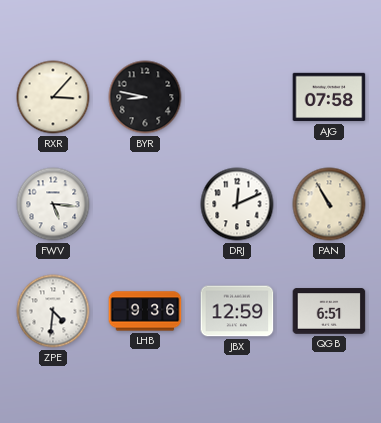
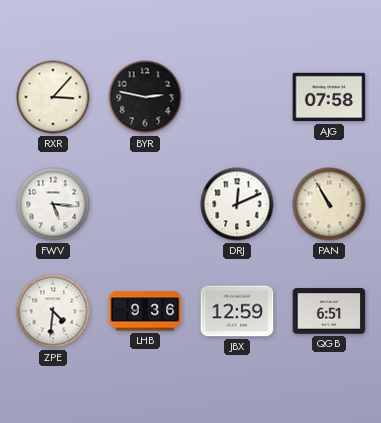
BYR: 8:47 -> 2:47 (145, 97)
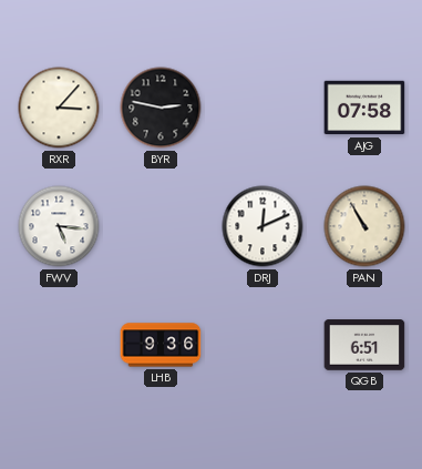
ZPE: 4:31 -> none (53, 311)
JBX: 12:59 -> none (237, 311)
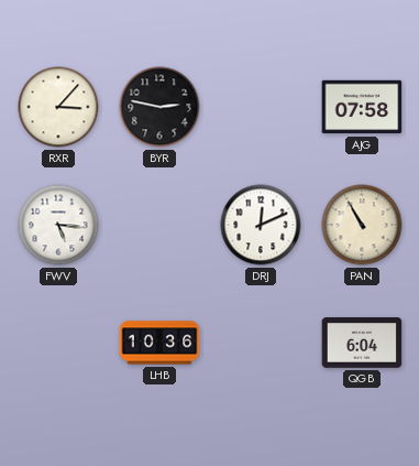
LHB: 9:36 -> 10:36 (159, 343)
QGB: 6:51 -> 6:04 (362, 343)
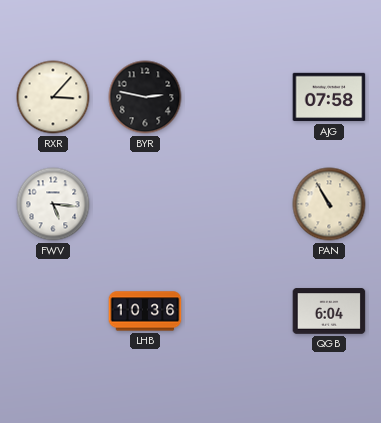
DRJ: 12:11 -> none (261, 225)
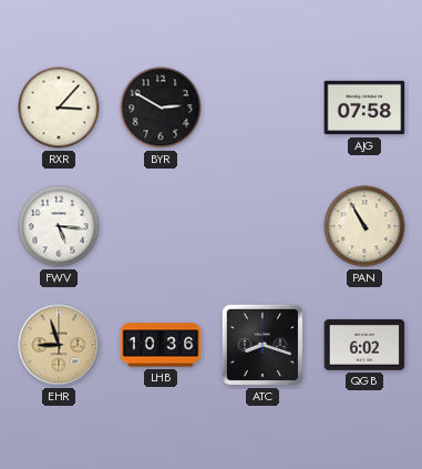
BYR: 2:47 -> 2:50 (161, 108)
EHR: none -> 8:57 (59, 345)
ATC: none -> 8:18 (263, 345)
QGB: 6:04 -> 6:02 (364, 345)
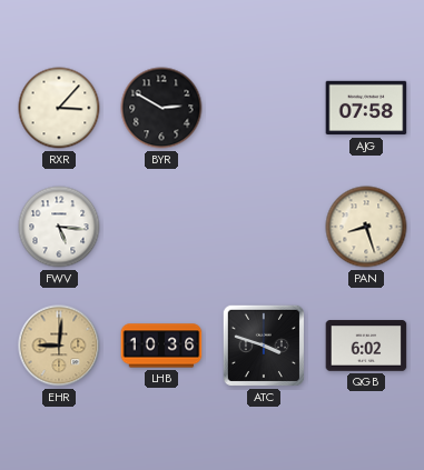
PAN: 10:55 -> 8:27 (366, 227)
EHR: 8:57 -> 9:01 (59, 346)
ATC: 8:18 -> 3:48 (264, 346)
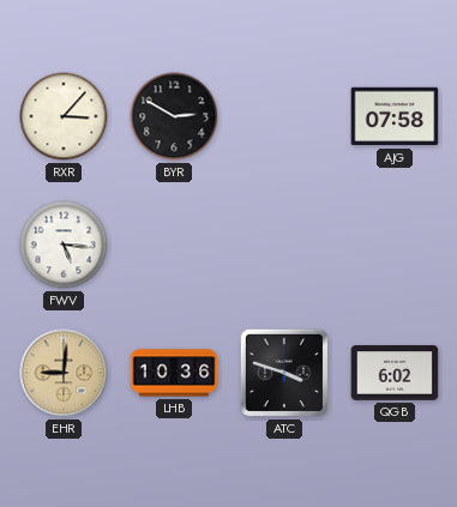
PAN: 8:27 -> none (366, 227)
